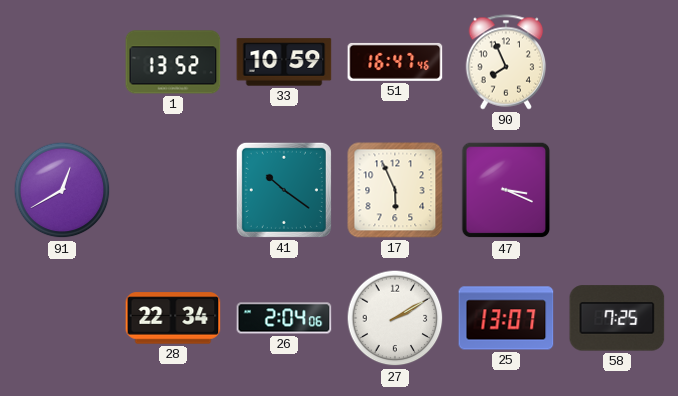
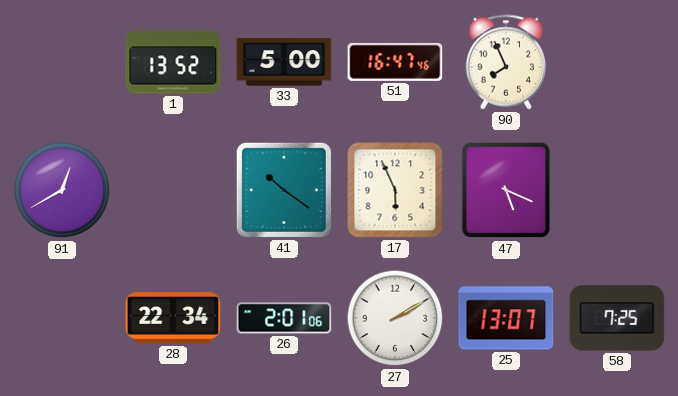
33: 10:59 -> 5:00 (284, 62)
47: 3:19 -> 5:19 (506, 190)
26: 2:04 -> 2:01 (284, 318)
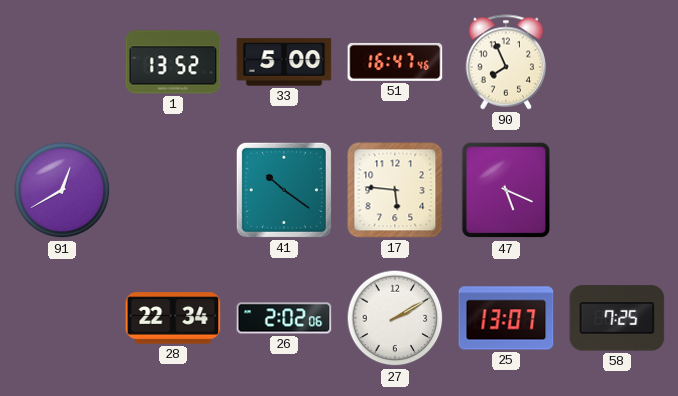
17: 5:56 -> 5:46 (395, 190)
26: 2:01 -> 2:02 (284, 318)
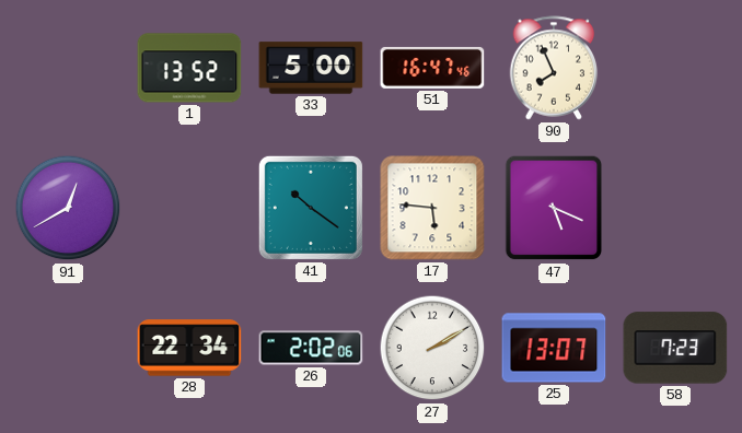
58: 7:25 -> 7:23 (675, 348)
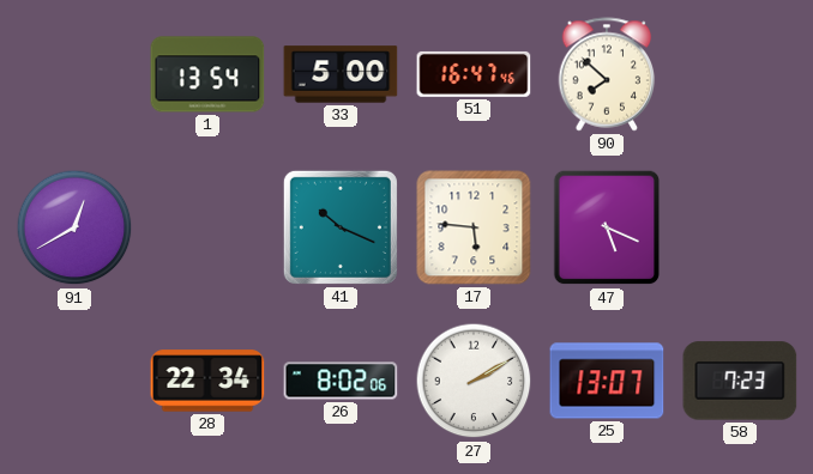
1: 13:52 -> 13:54 (207, 74)
90: 7:56 -> 7:52 (607, 74)
41: 10:21 -> 10:19 (341, 227)
26: 2:02 -> 8:02 (341, 381)
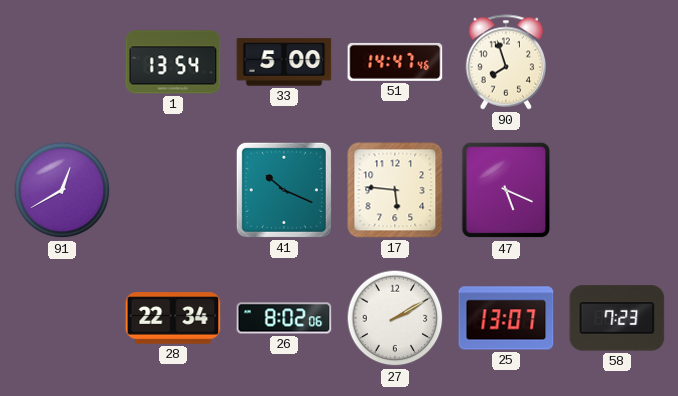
51: 16:47 -> 14:47 (395, 62)
90: 7:52 -> 7:57 (506, 62)
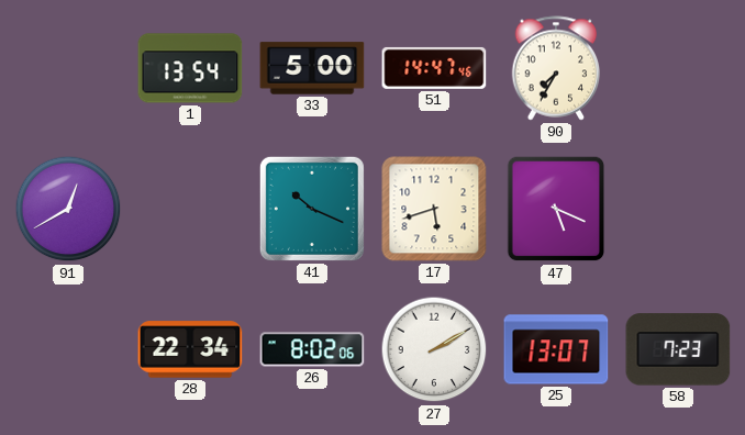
90: 7:57 -> 7:35 (556, 68)
17: 5:46 -> 5:42 (434, 209)
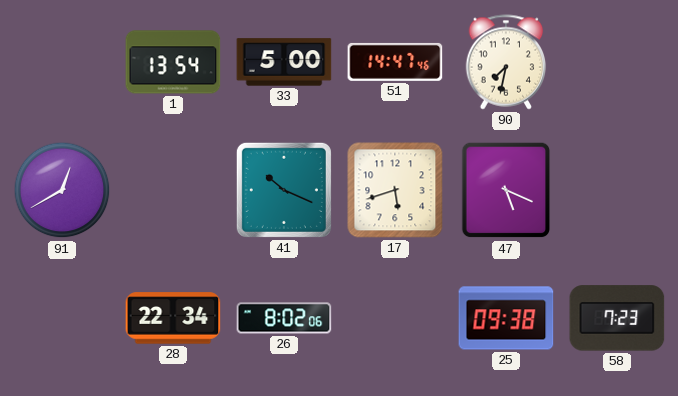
90: 7:35 -> 7:32 (506, 62)
27: 2:10 -> none (434, 349)
25: 13:07 -> 09:38 (506, 318)
